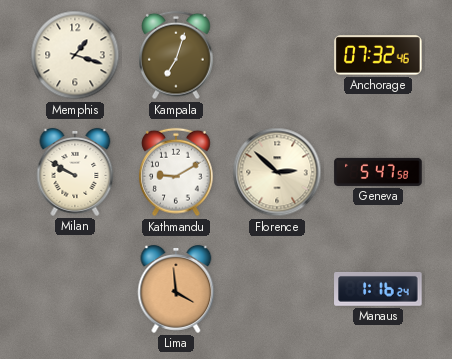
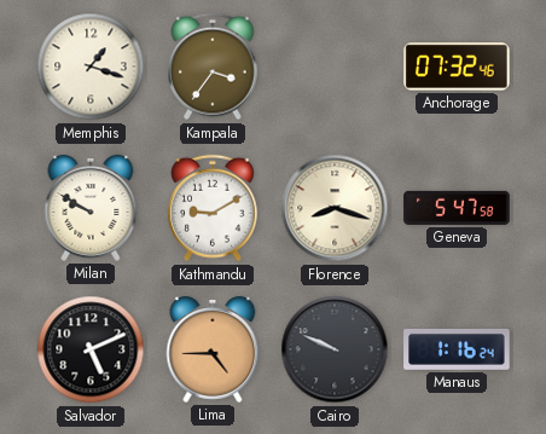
Kampala: 7:03 -> 3:36 (214, 66)
Florence: 2:52 -> 8:18 (335, 208)
Salvador: none -> 5:11 (91, 349)
Lima: 3:59 -> 4:45 (213, 349)
Cairo: none -> 9:49 (335, 349)
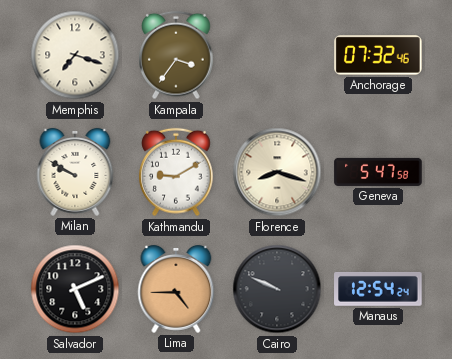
Memphis: 1:18 -> 7:18 (75, 55)
Manaus: 1:16 -> 12:54 (378, 289)
